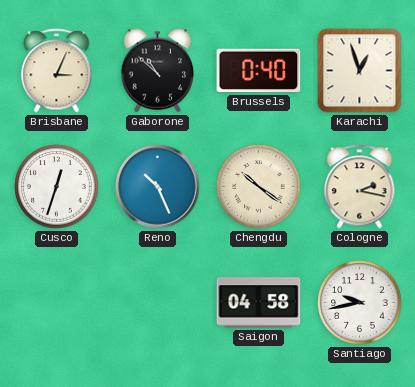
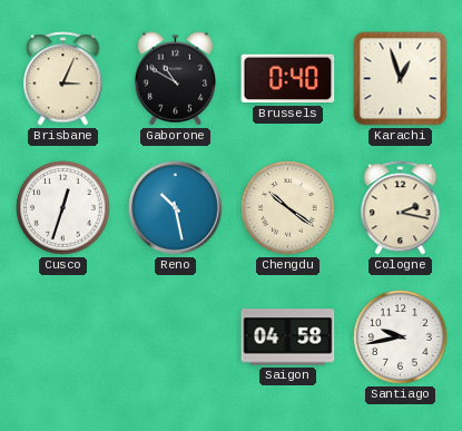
Gaborone: 10:52 -> 10:50 (175, 79)
Reno: 10:26 -> 10:28 (176, 208)
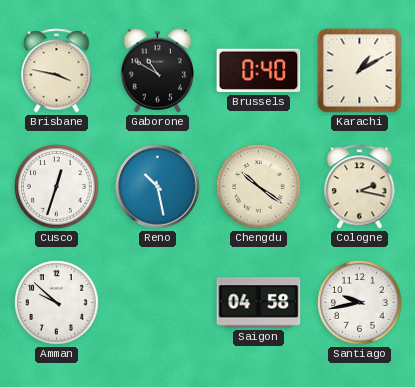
Brisbane: 3:04 -> 3:47 (57, 71)
Karachi: 12:57 -> 1:10 (360, 71)
Amman: none -> 9:52 (57, 303)
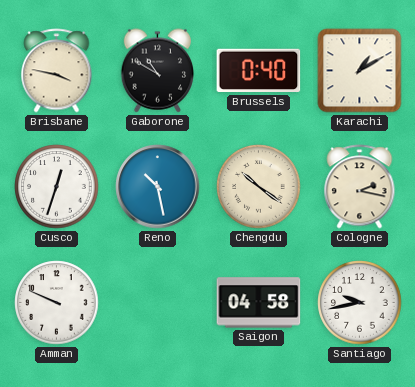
Amman: 9:52 -> 9:49 (57, 303)
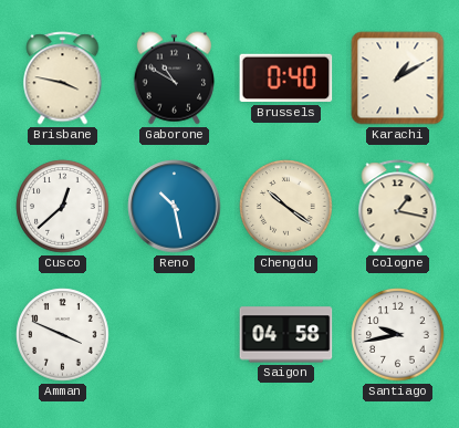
Cusco: 12:33 -> 12:38 (63, 207)
Cologne: 2:17 -> 1:17 (398, 207)
Amman: 9:49 -> 3:49 (63, 335)
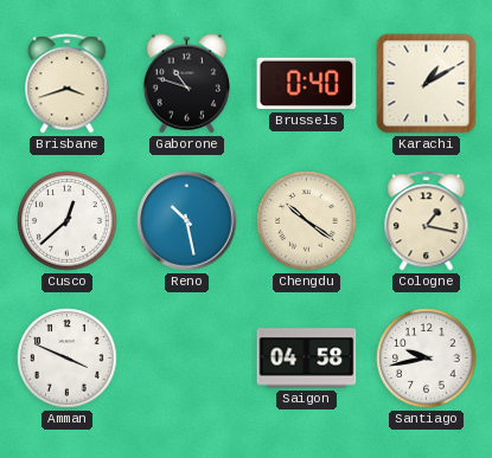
Brisbane: 3:47 -> 3:42 (68, 84)
Gaborone: 10:50 -> 10:48 (186, 84)
